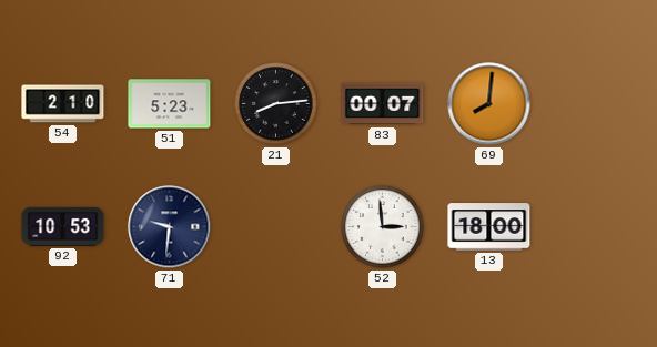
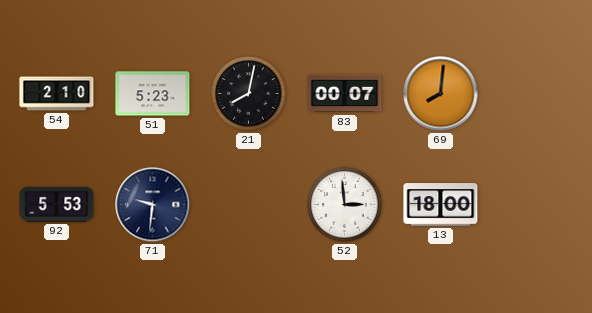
21: 8:14 -> 8:02 (249, 94)
92: 10:53 -> 5:53 (57, 204)
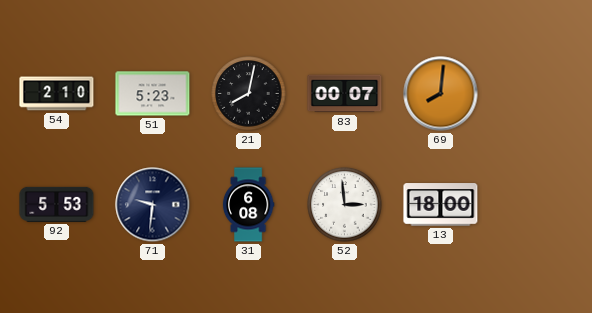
31: none -> 6:08 (248, 205)
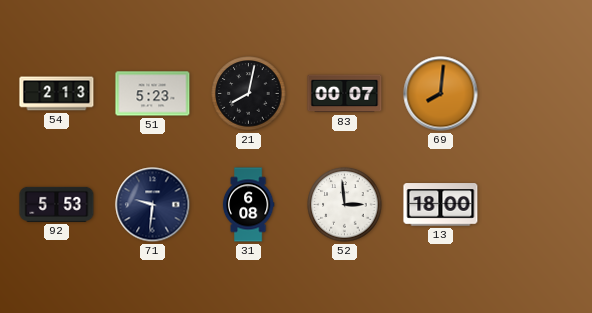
54: 2:10 -> 2:13 (57, 94)
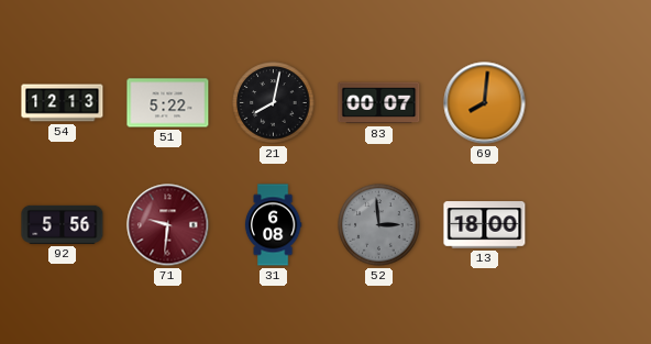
54: 2:13 -> 12:13 (63, 103)
51: 5:23 -> 5:22 (168, 103)
92: 5:53 -> 5:56 (63, 224)
71 dial: navy -> burgundy (168, 225)
52 dial: white -> grey (379, 225)
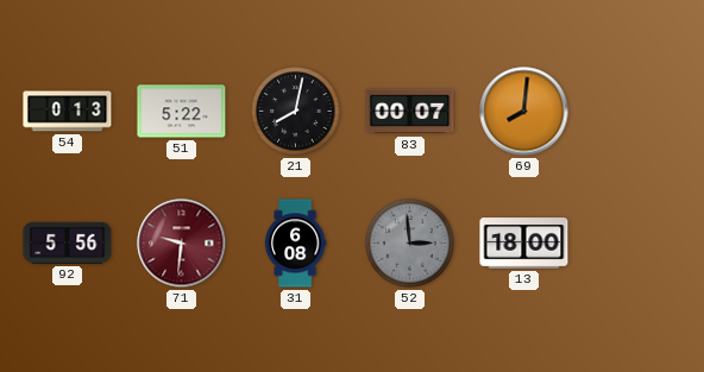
54: 12:13 -> 0:13 (68, 112)
